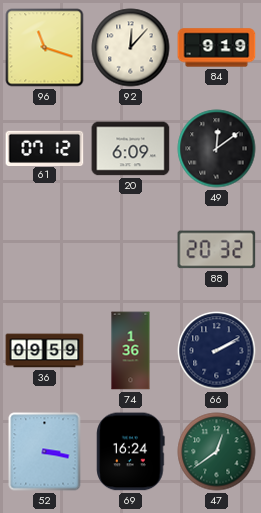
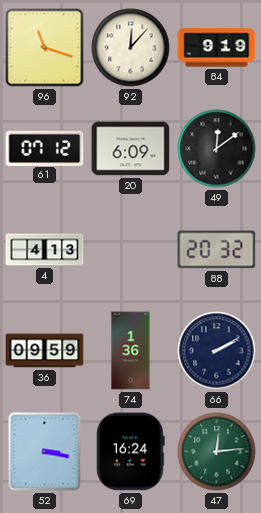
4: none -> 4:13 (45, 250)
47: 12:39 -> 12:14 (217, 452)
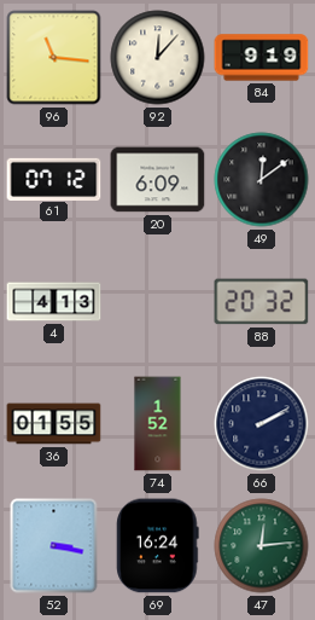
96: 11:18 -> 11:16 (54, 58)
36: 09:59 -> 01:55 (54, 424)
74: 1:36 -> 1:52 (158, 424)
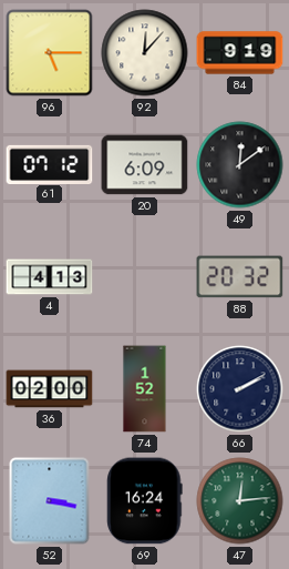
96: 11:16 -> 5:15 (50, 53)
36: 01:55 -> 02:00 (50, 389)
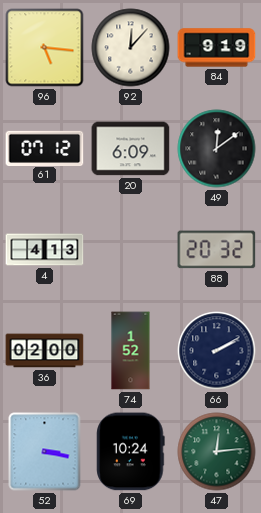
96: 5:15 -> 5:16 (45, 48)
69: 16:24 -> 10:24 (131, 452)
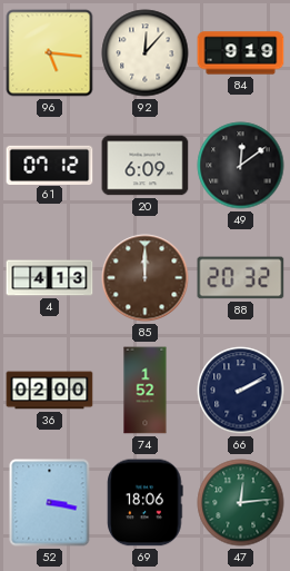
85: none -> 12:00 (146, 278)
69: 10:24 -> 18:06 (146, 503)
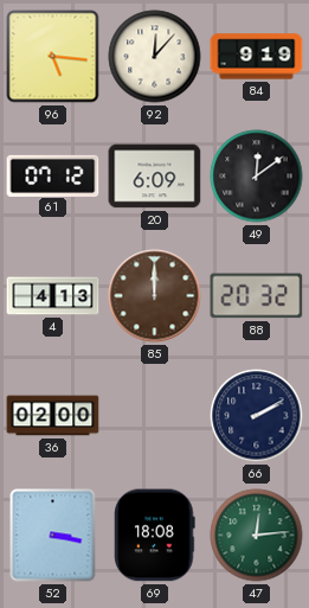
74: 1:52 -> none (146, 391)
69: 18:06 -> 18:08 (155, 536)
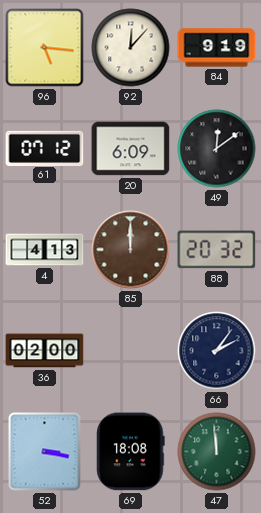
66: 2:10 -> 2:06 (217, 351)
47: 12:14 -> 11:59 (217, 452)
